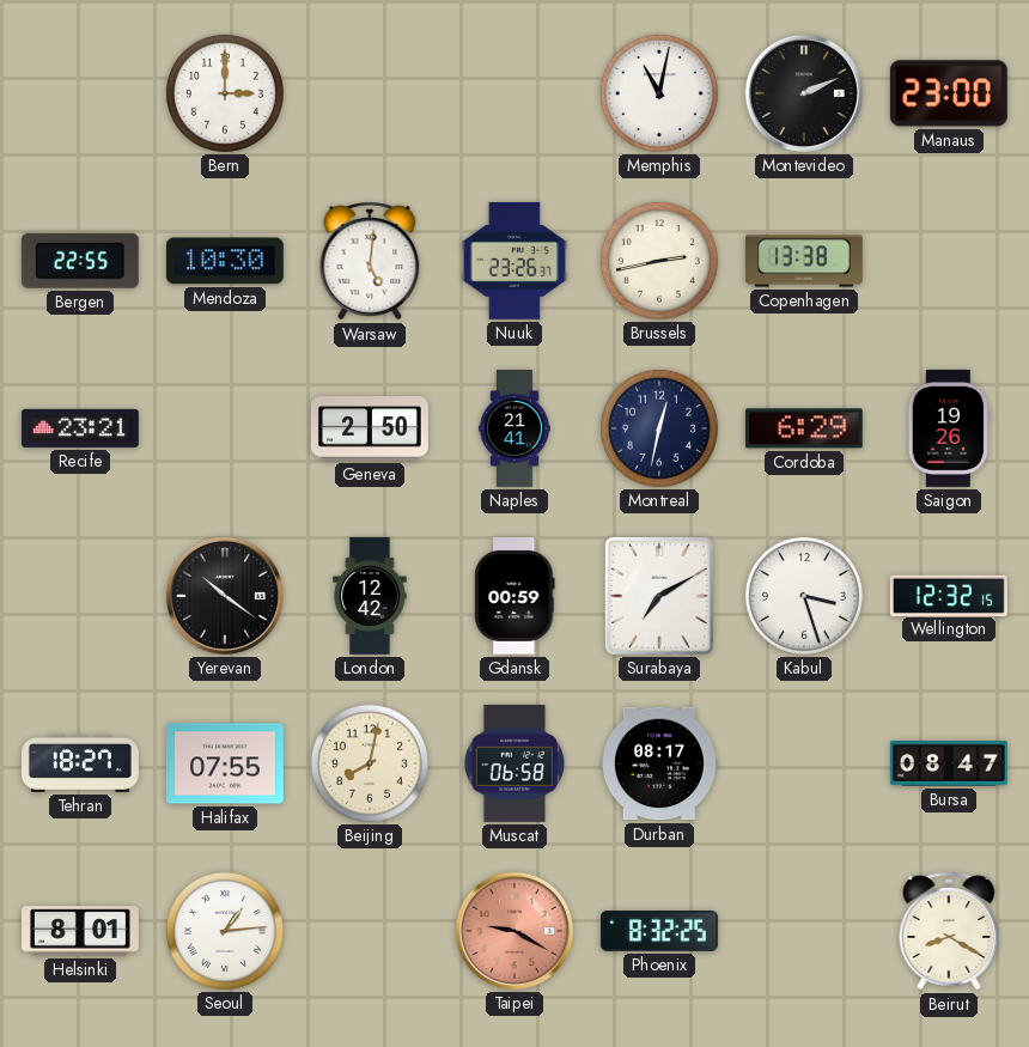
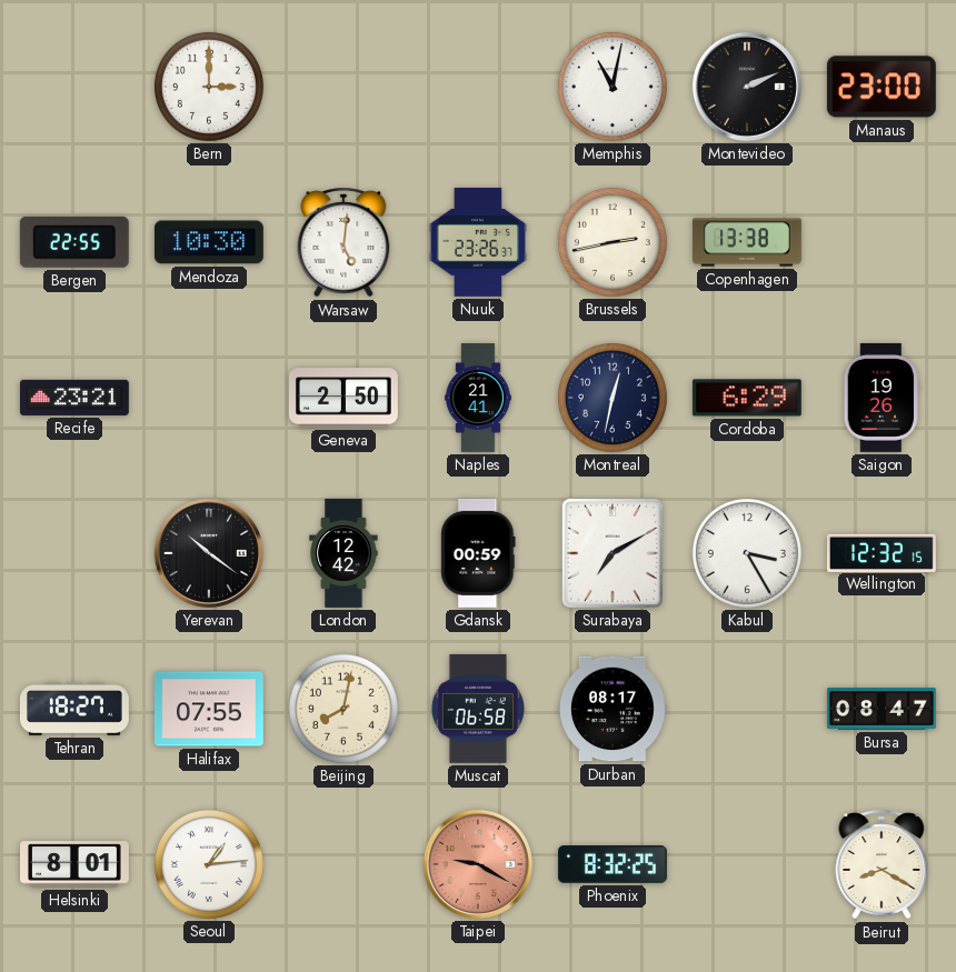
Kabul: 3:27 -> 3:25 (747, 553)
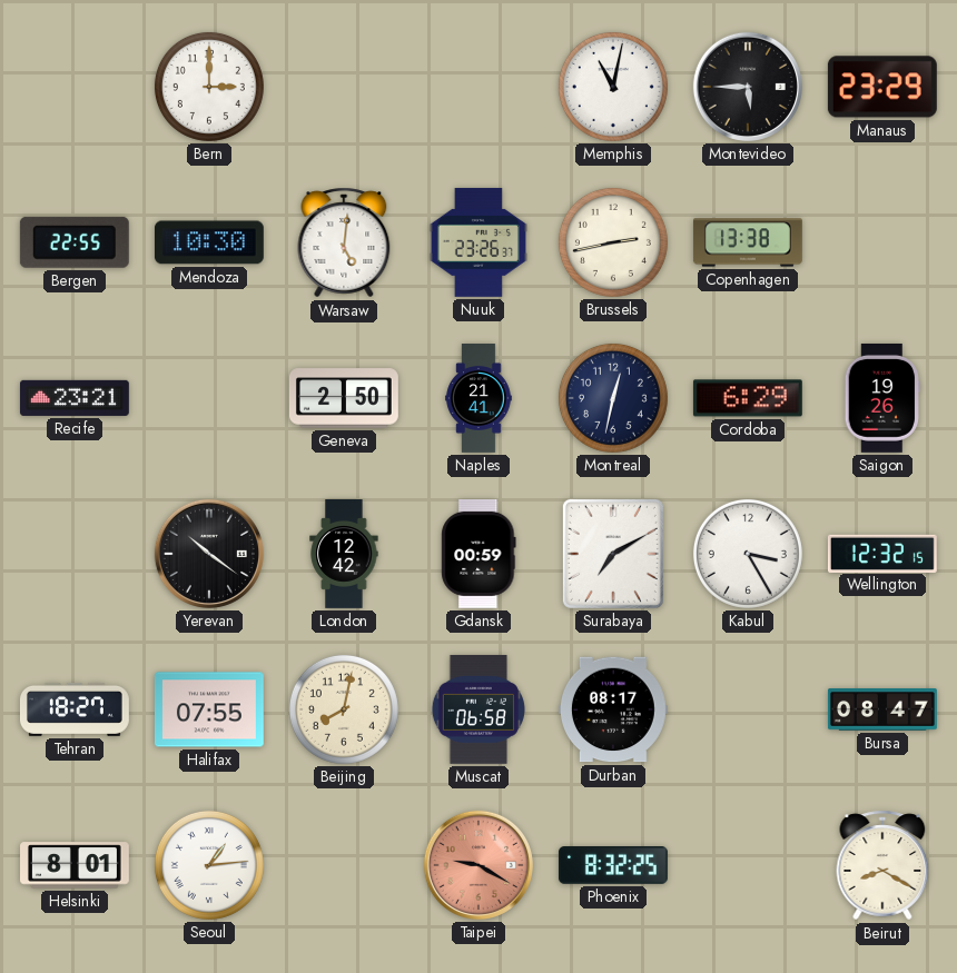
Montevideo: 2:11 -> 5:45 (748, 87)
Manaus: 23:00 -> 23:29 (882, 87)
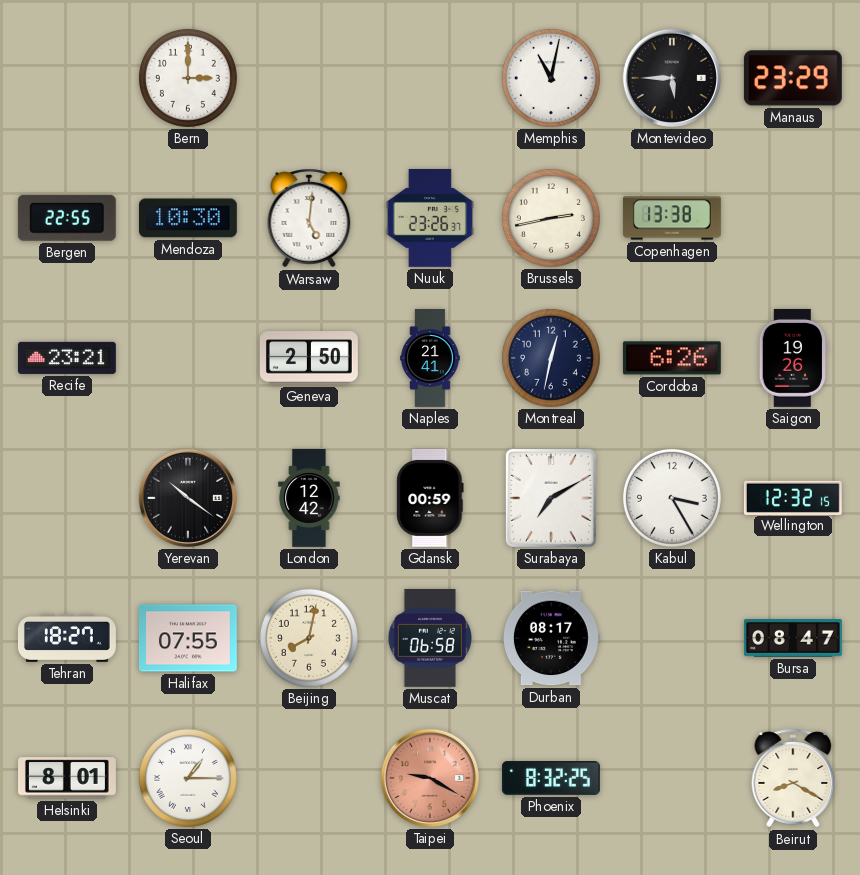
Cordoba: 6:29 -> 6:26 (672, 358)
Seoul: 1:14 -> 1:15 (188, 778)
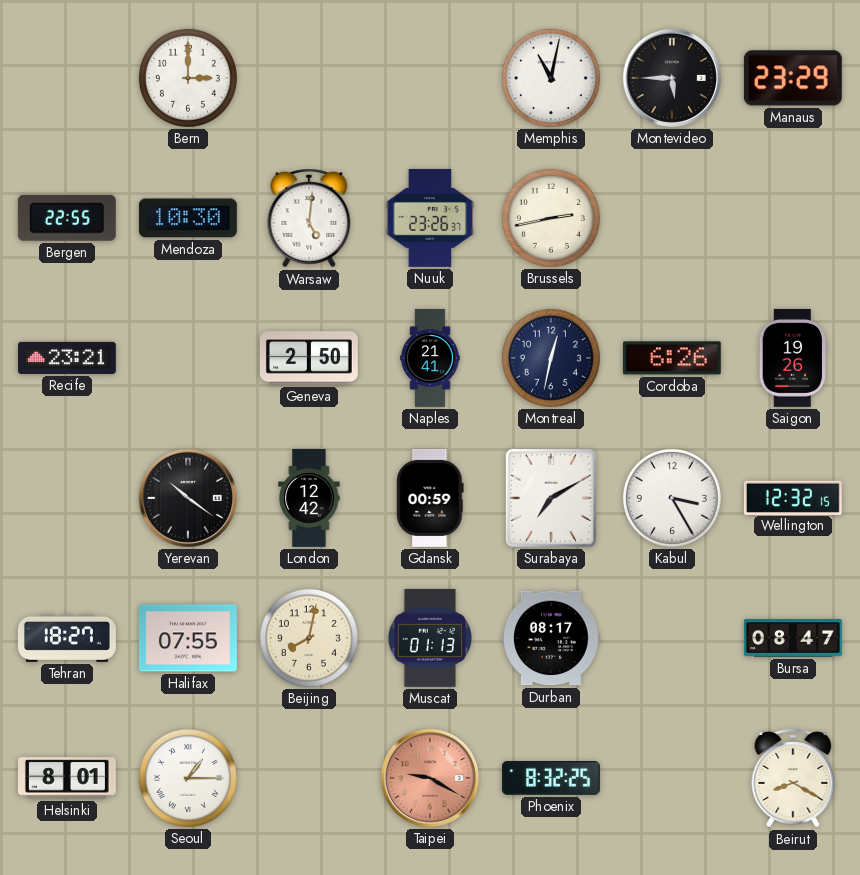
Copenhagen: 13:38 -> none (672, 218)
Muscat: 06:58 -> 01:13 (430, 638)
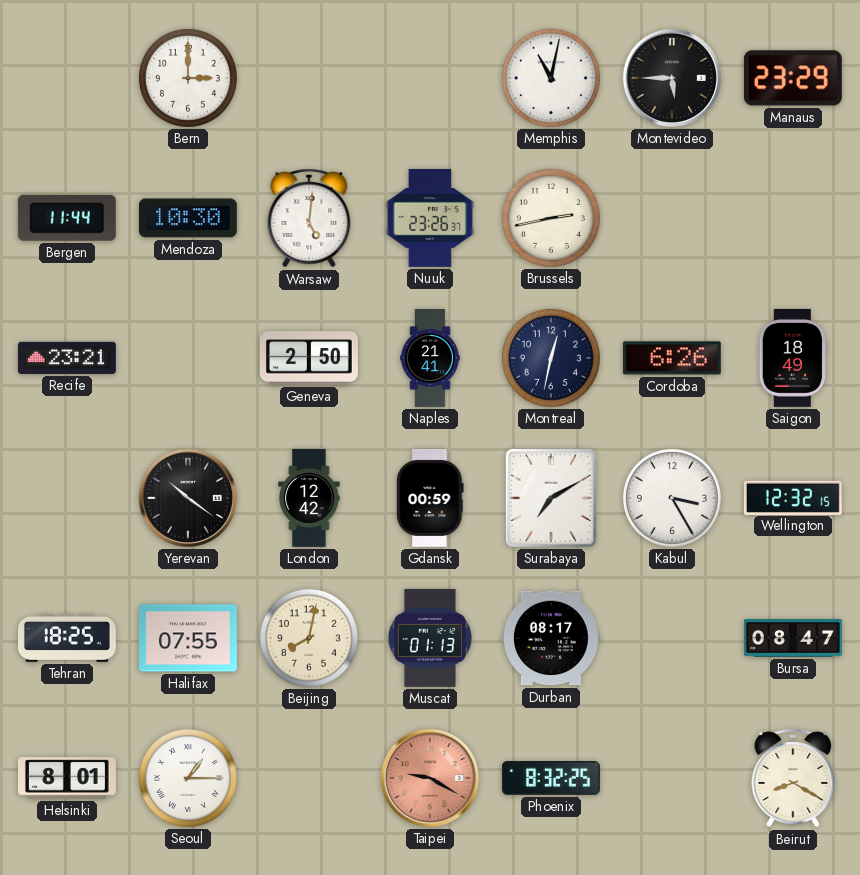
Bergen: 22:55 -> 11:44 (67, 218)
Saigon: 19:26 -> 18:49 (792, 358)
Tehran: 18:27 -> 18:25 (67, 638)
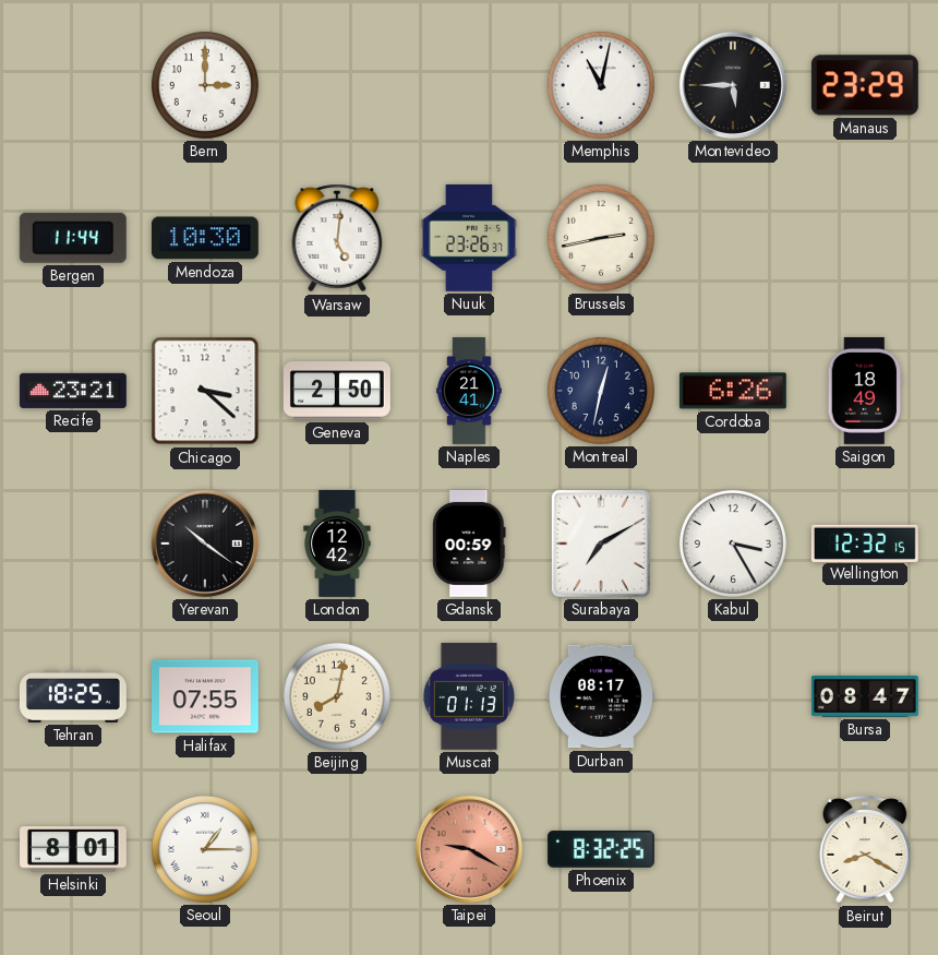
Chicago: none -> 3:22 (205, 391)
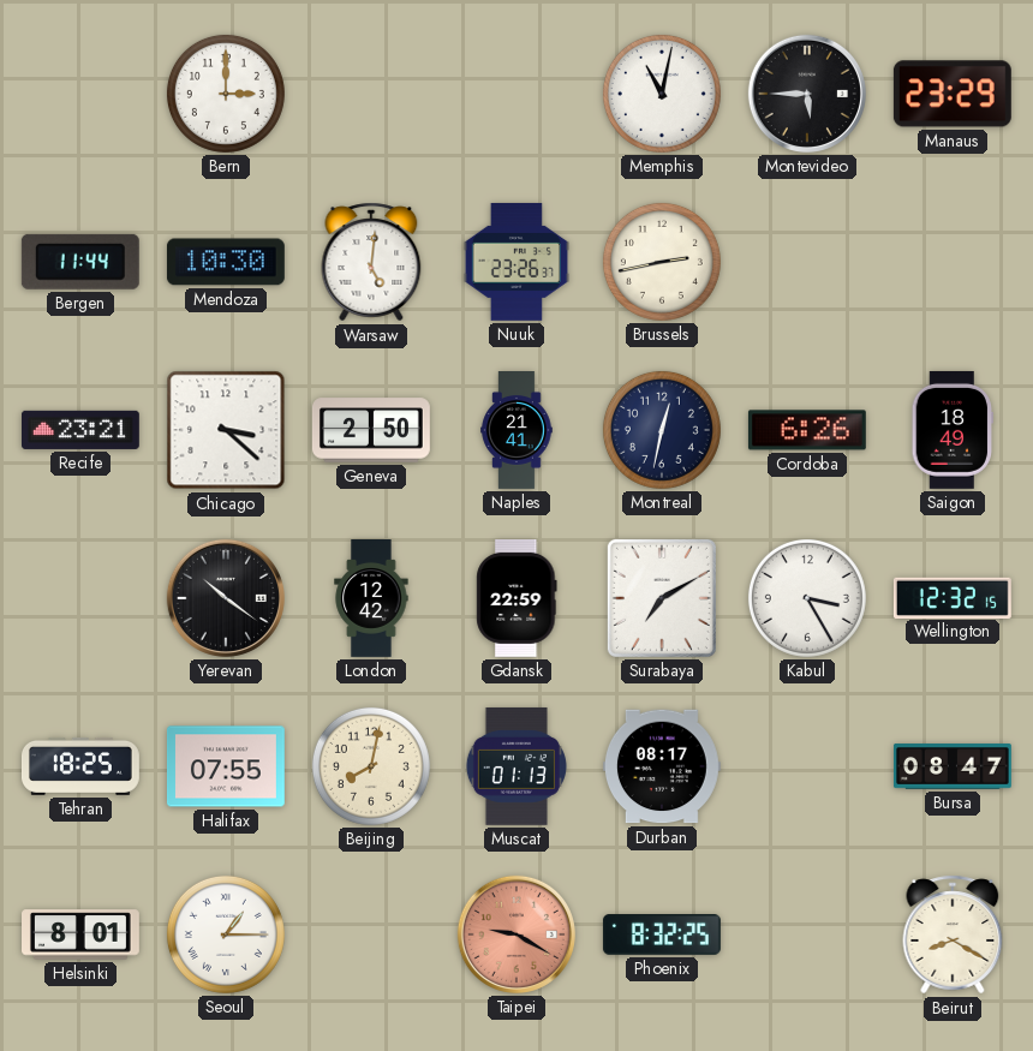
Gdansk: 00:59 -> 22:59 (516, 598)
